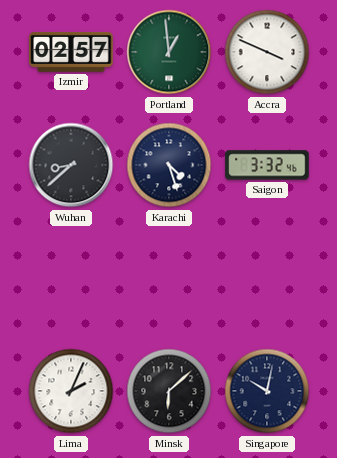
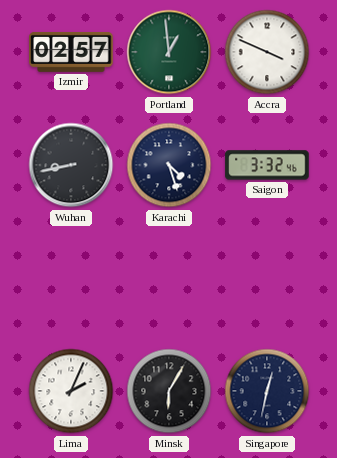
Wuhan: 8:38 -> 8:43 (71, 165)
Minsk: 6:08 -> 6:05 (169, 391)
Singapore: 10:02 -> 12:32 (267, 391)
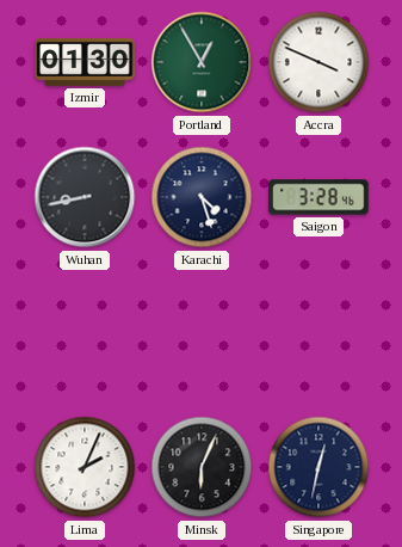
Izmir: 02:57 -> 01:30 (85, 62)
Portland: 12:59 -> 12:55 (202, 62)
Saigon: 3:32 -> 3:28 (318, 197)
Minsk: 6:05 -> 6:04 (202, 467)
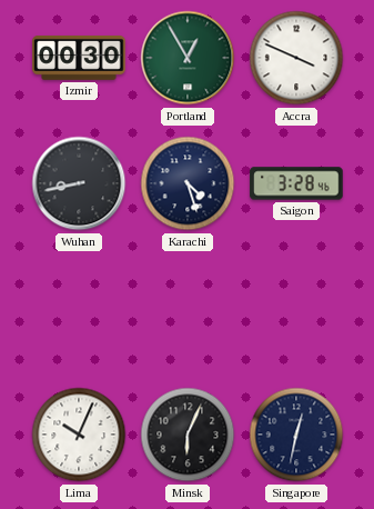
Izmir: 01:30 -> 00:30 (79, 58)
Lima: 2:04 -> 10:04 (79, 435)
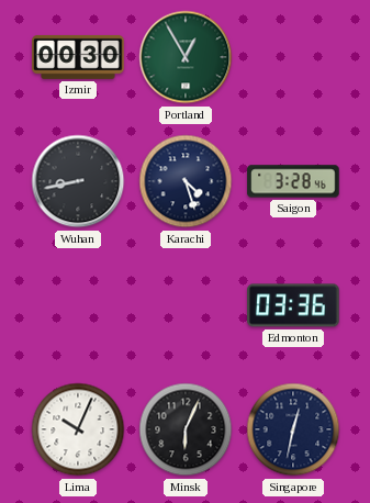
Accra: 3:49 -> none (296, 58)
Edmonton: none -> 03:36 (293, 305)
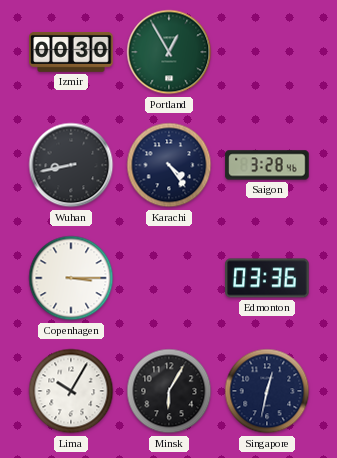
Karachi: 4:27 -> 4:24 (169, 165)
Copenhagen: none -> 3:15 (71, 278)
Lima: 10:04 -> 10:05 (71, 391)
Minsk: 6:04 -> 6:05 (169, 391)
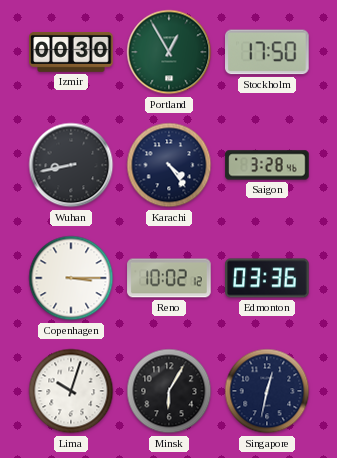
Stockholm: none -> 17:50 (268, 52)
Reno: none -> 10:02 (169, 278)
Lima: 10:05 -> 10:03 (71, 391)
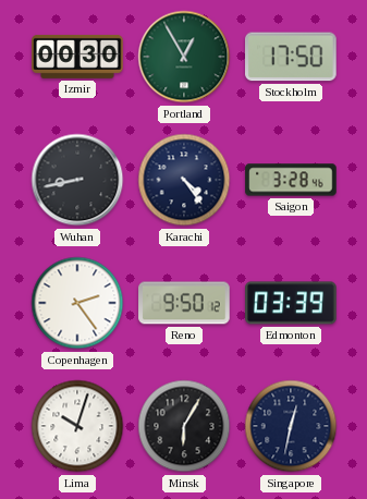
Copenhagen: 3:15 -> 2:24 (77, 303)
Reno: 10:02 -> 9:50 (184, 303)
Edmonton: 03:36 -> 03:39 (291, 303)
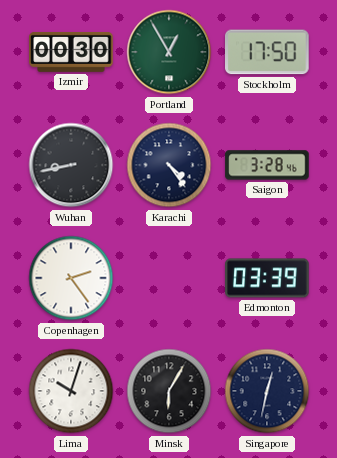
Reno: 9:50 -> none (184, 303)
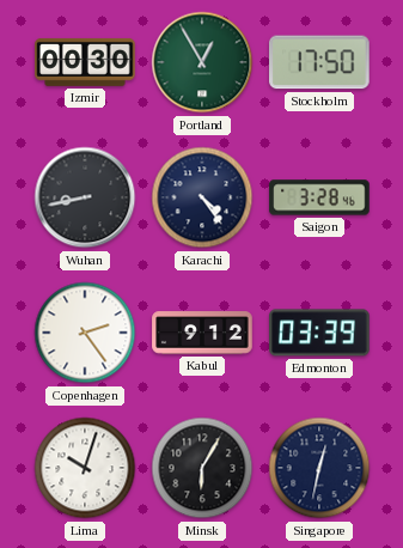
Kabul: none -> 9:12 (202, 333)
